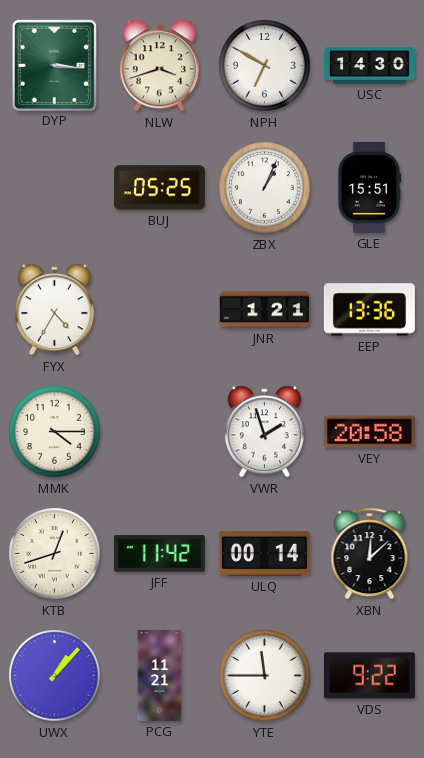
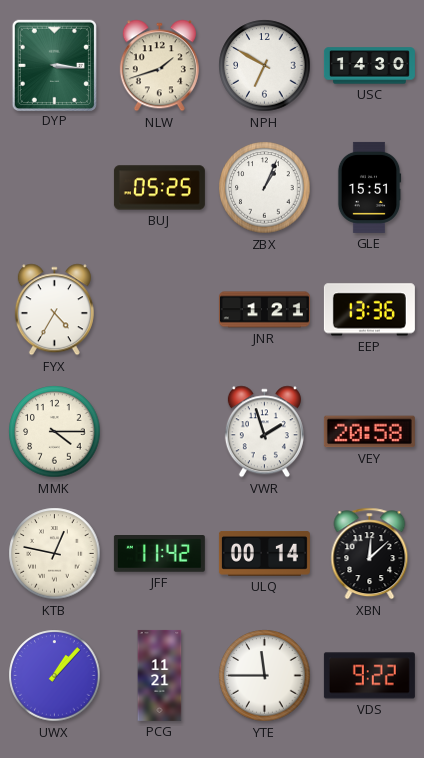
NLW: 3:42 -> 1:42 (159, 66)
KTB: 12:42 -> 12:47 (55, 554)
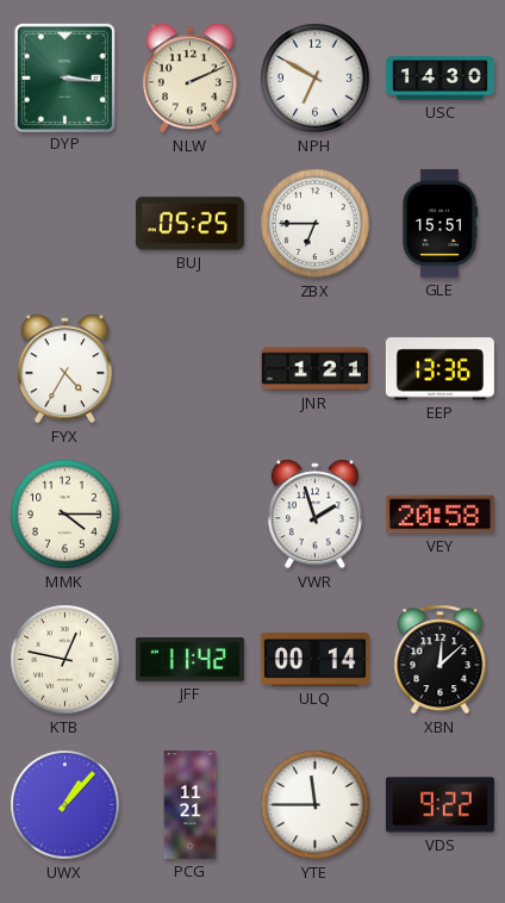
NLW: 1:42 -> 2:11 (189, 79)
ZBX: 1:04 -> 6:45 (316, 224)
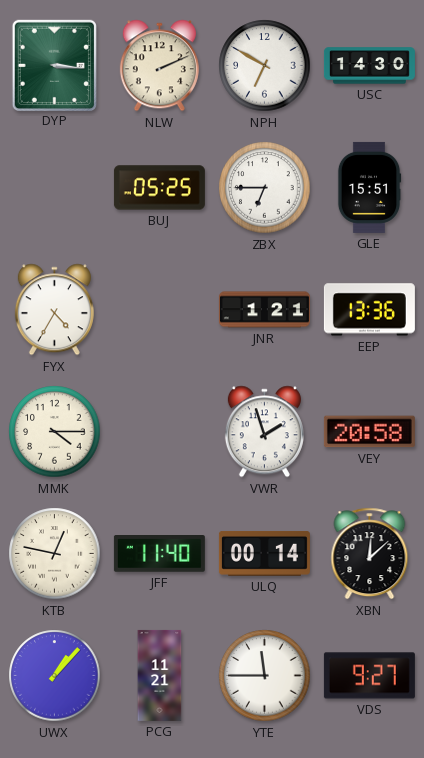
JFF: 11:42 -> 11:40 (159, 554)
VDS: 9:22 -> 9:27 (369, 676)
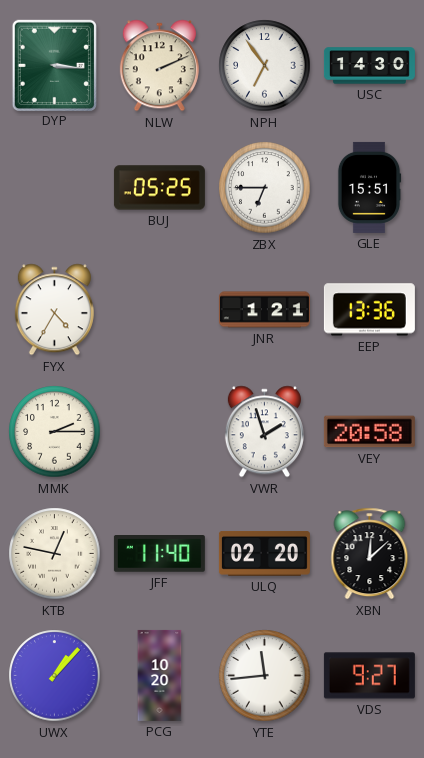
NPH: 6:50 -> 6:54 (265, 66)
MMK: 4:15 -> 2:15 (55, 432)
ULQ: 00:14 -> 02:20 (264, 554)
PCG: 11:21 -> 10:20 (160, 675)
YTE: 11:45 -> 11:44 (265, 676)
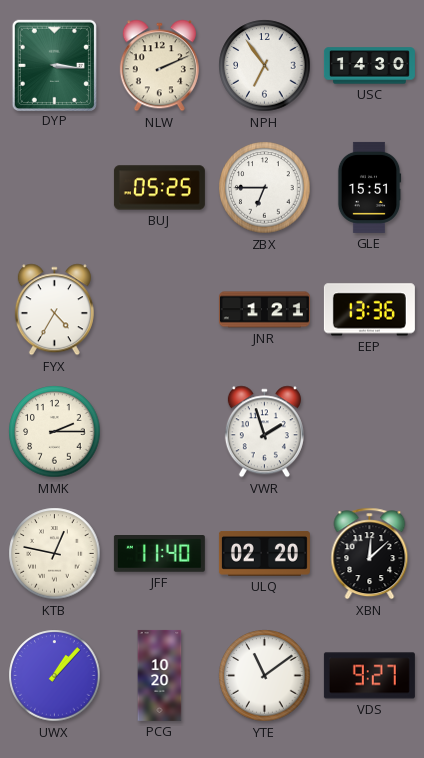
VEY: 20:58 -> none (369, 432)
YTE: 11:44 -> 11:09 (265, 676)
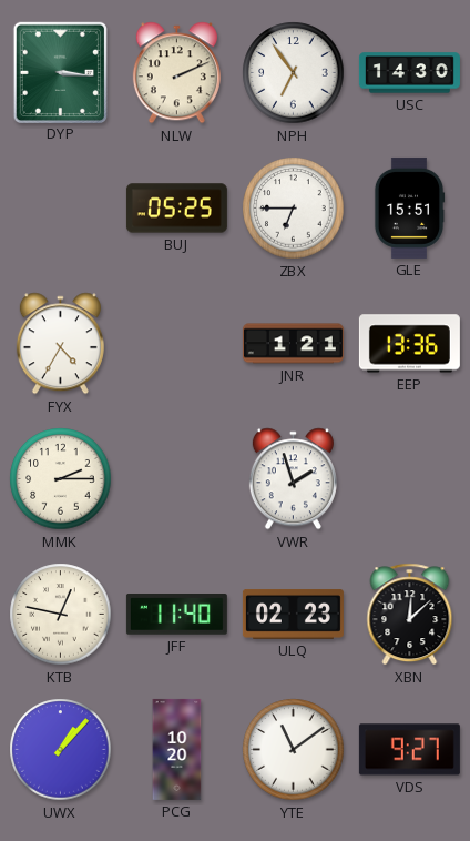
ULQ: 02:20 -> 02:23 (293, 615)
